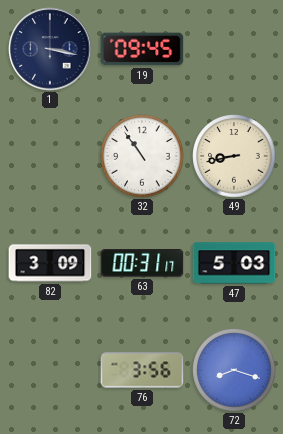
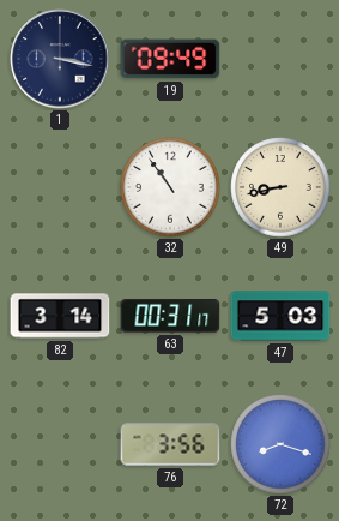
19: 09:45 -> 09:49 (170, 59)
82: 3:09 -> 3:14 (60, 316)
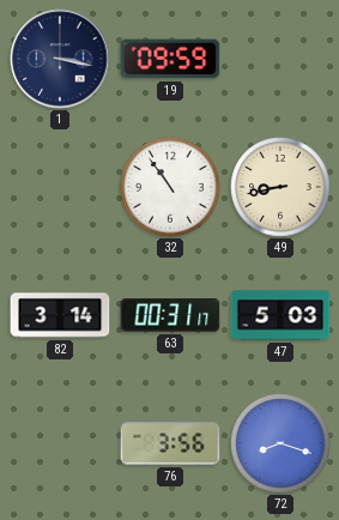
19: 09:49 -> 09:59 (170, 59)
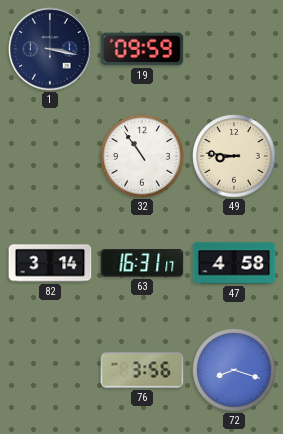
49: 8:43 -> 8:46 (234, 156)
63: 00:31 -> 16:31 (142, 263)
47: 5:03 -> 4:58 (234, 263)
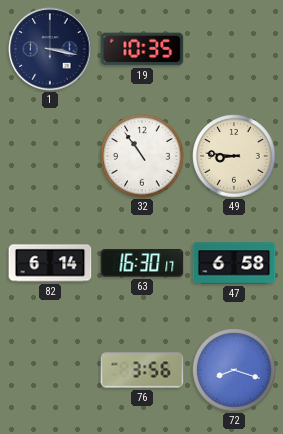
19: 09:59 -> 10:35 (142, 49)
82: 3:14 -> 6:14 (50, 263)
63: 16:31 -> 16:30 (142, 263)
47: 4:58 -> 6:58 (234, 263)
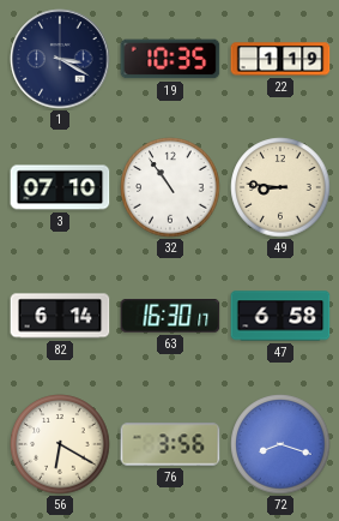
1: 3:17 -> 3:20 (60, 59)
22: none -> 1:19 (280, 59)
3: none -> 07:10 (60, 187)
56: none -> 6:20 (60, 444)
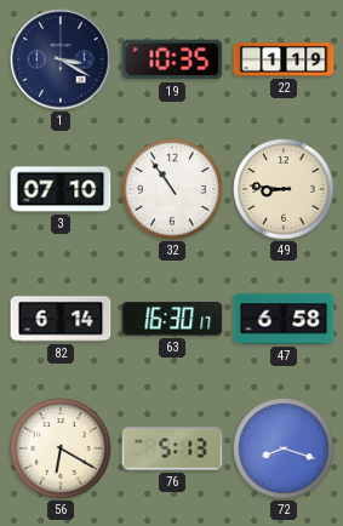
76: 3:56 -> 5:13 (172, 448)
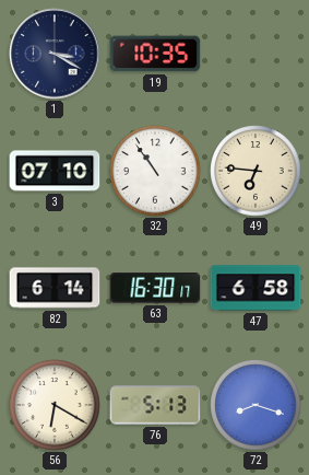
22: 1:19 -> none (284, 59)
49: 8:46 -> 6:46 (255, 171)
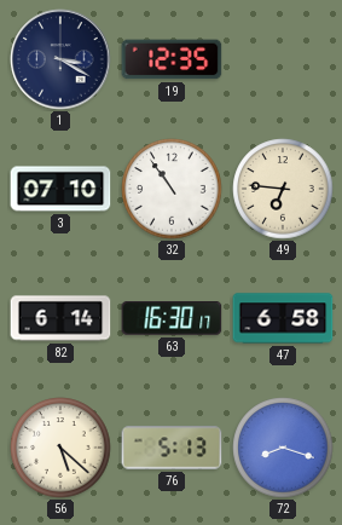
19: 10:35 -> 12:35 (172, 59)
56: 6:20 -> 5:22 (60, 448)
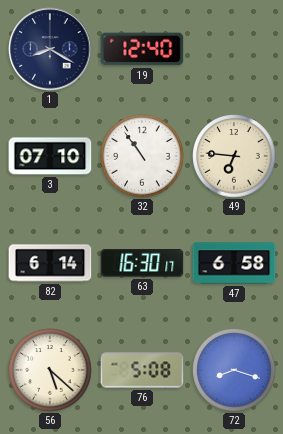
1: 3:20 -> 8:20 (50, 49)
19: 12:35 -> 12:40 (142, 49)
76: 5:13 -> 5:08 (142, 370)
